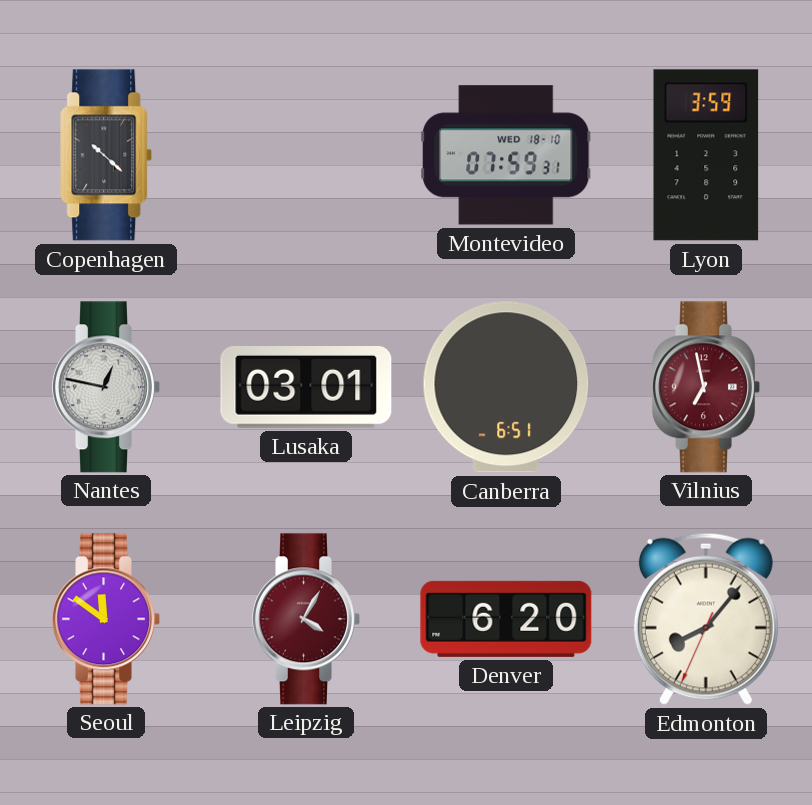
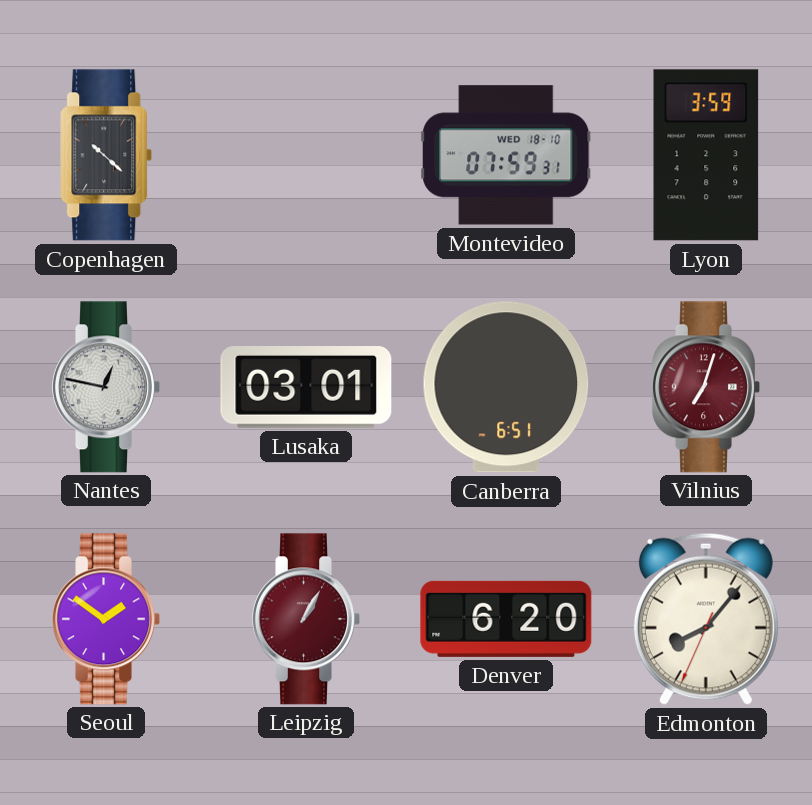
Vilnius: 6:58 -> 7:03 (707, 387)
Seoul: 11:51 -> 1:51 (107, 619)
Leipzig: 4:05 -> 1:05 (307, 619)
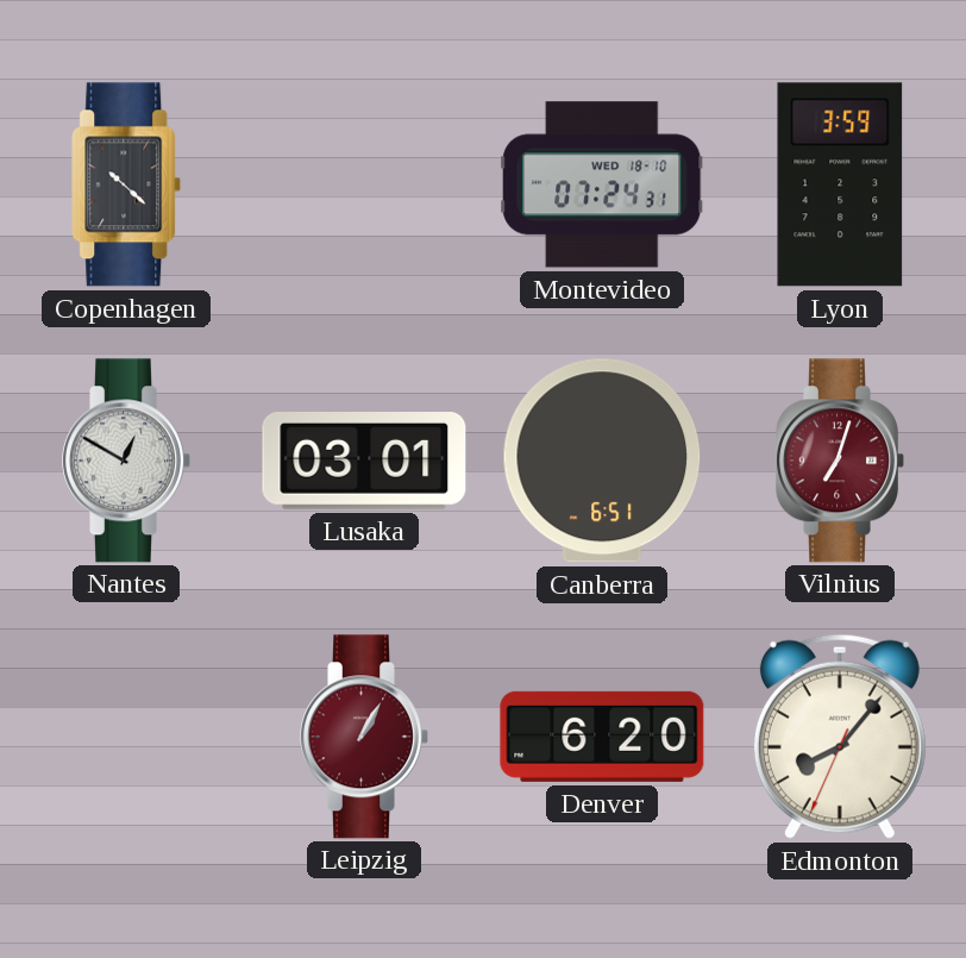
Montevideo: 07:59 -> 07:24 (603, 184)
Nantes: 12:47 -> 12:50 (127, 461)
Seoul: 1:51 -> none (107, 619)
